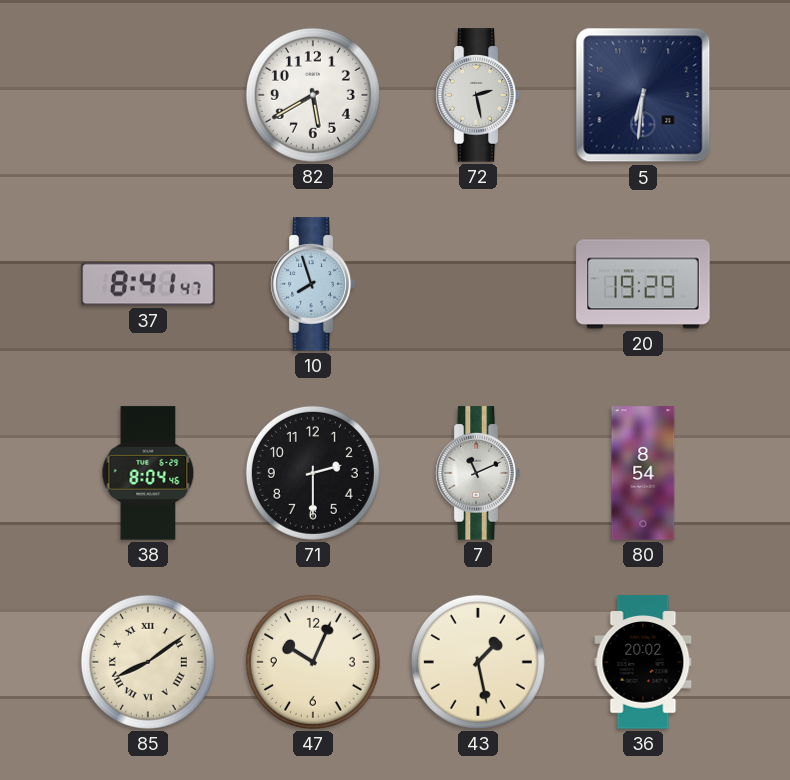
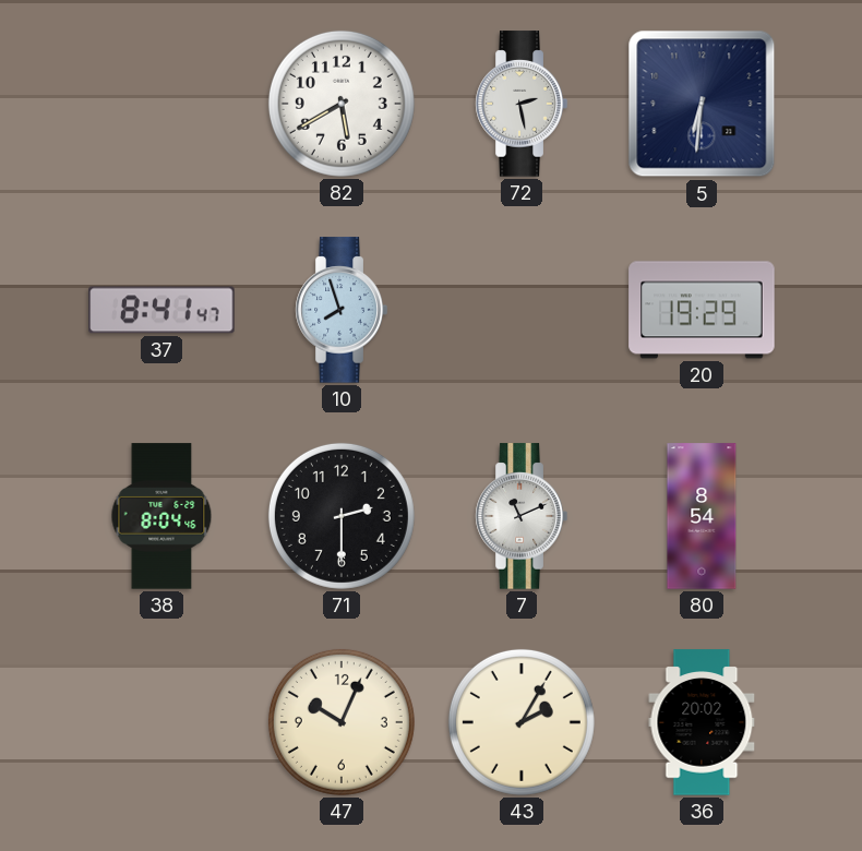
85: 8:09 -> none (148, 662)
43: 1:28 -> 2:05 (522, 722)
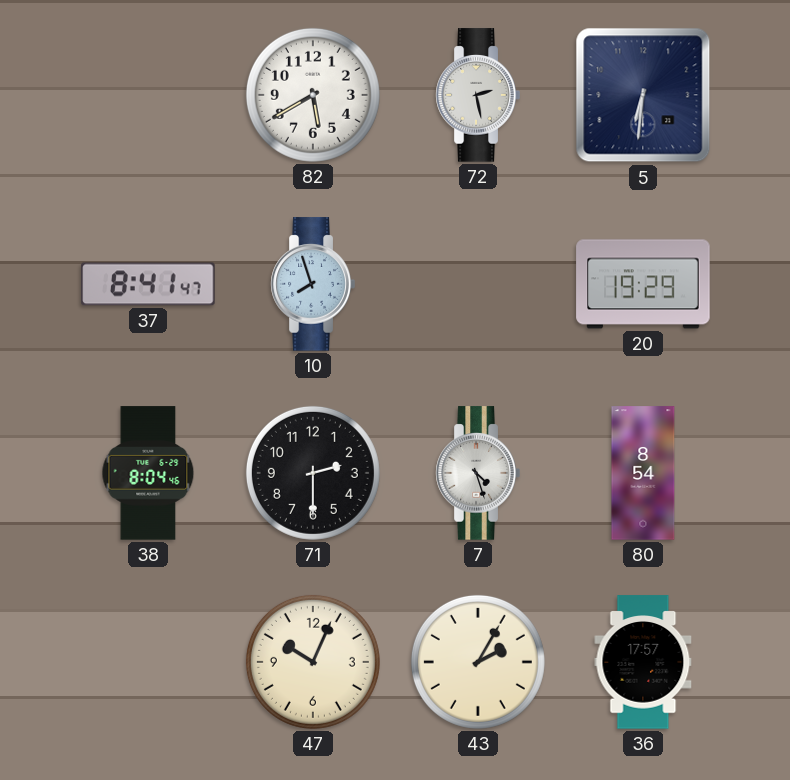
7: 11:11 -> 4:27 (478, 473)
36: 20:02 -> 17:57 (643, 662)
